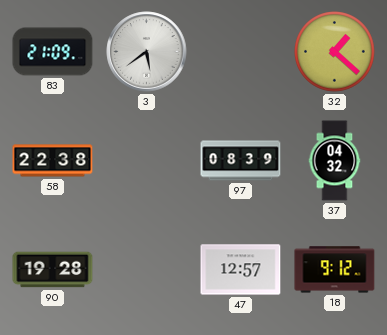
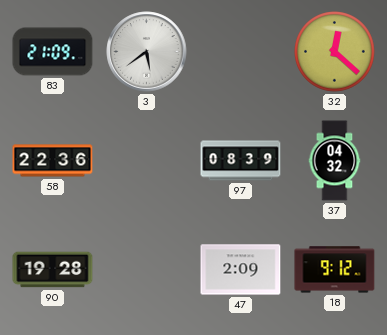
32: 1:22 -> 12:22 (335, 52)
58: 22:38 -> 22:36 (53, 161)
47: 12:57 -> 2:09 (241, 270)
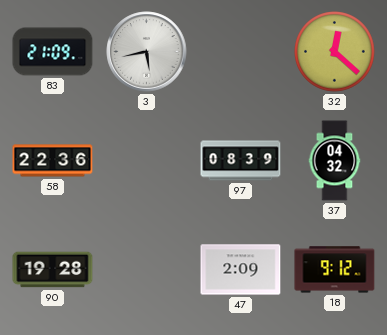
3: 5:39 -> 5:43 (147, 52)
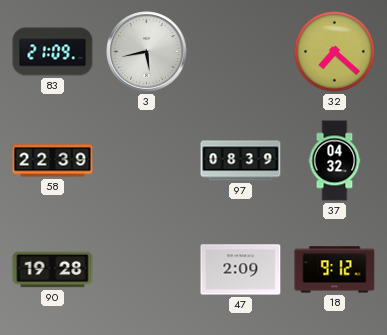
32: 12:22 -> 7:22 (335, 52)
58: 22:36 -> 22:39 (53, 161)
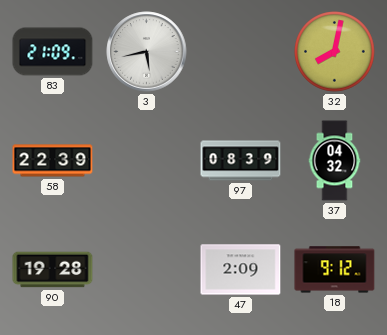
32: 7:22 -> 8:02 (335, 52)
